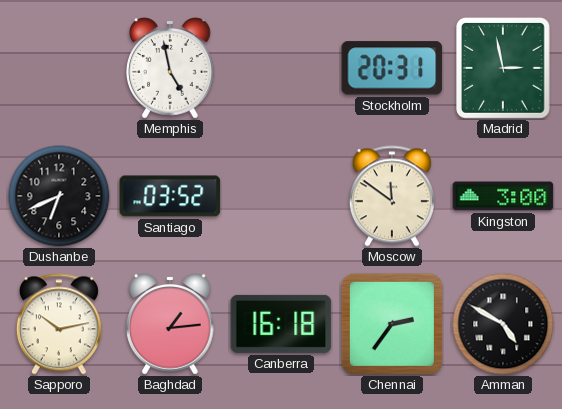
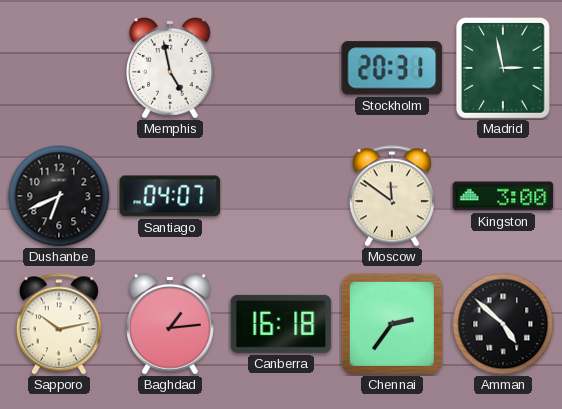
Santiago: 03:52 -> 04:07 (170, 196)
Amman: 4:50 -> 4:52 (503, 324)
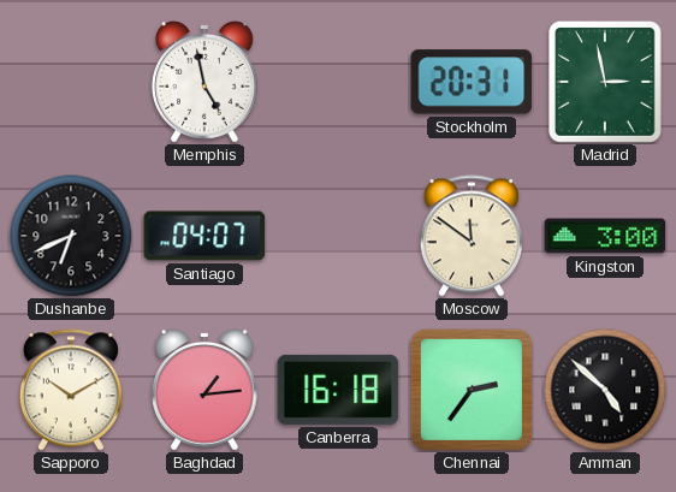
Sapporo: 10:13 -> 10:10 (71, 390)
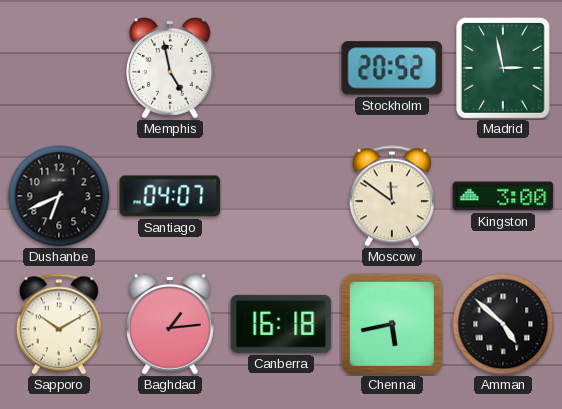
Stockholm: 20:31 -> 20:52 (392, 68)
Chennai: 2:36 -> 5:43 (392, 324)
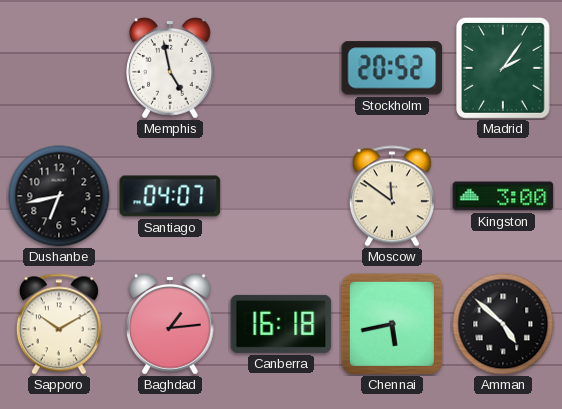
Madrid: 2:58 -> 2:06 (504, 69)
Dushanbe: 6:41 -> 6:43 (59, 196)
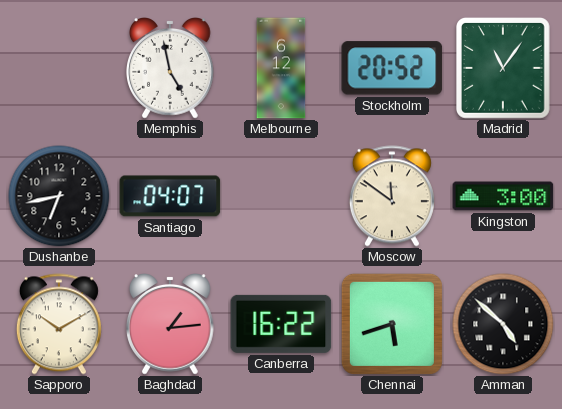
Melbourne: none -> 6:12 (281, 68)
Madrid: 2:06 -> 11:06 (504, 69)
Canberra: 16:18 -> 16:22 (281, 324)
Chennai: 5:43 -> 5:42 (392, 324)
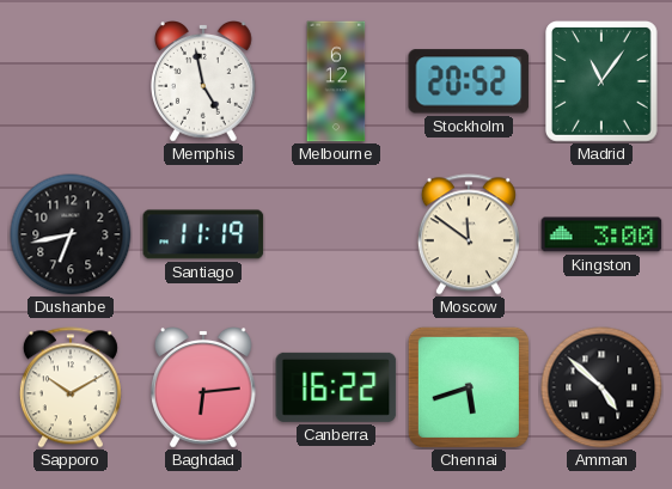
Santiago: 04:07 -> 11:19 (203, 234)
Baghdad: 1:14 -> 6:14 (204, 387)
